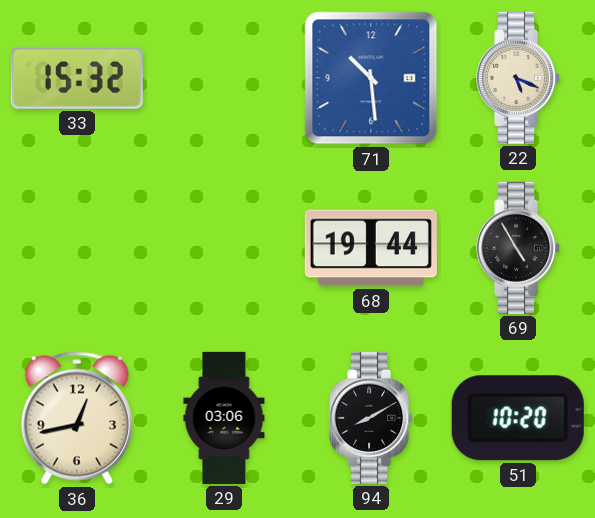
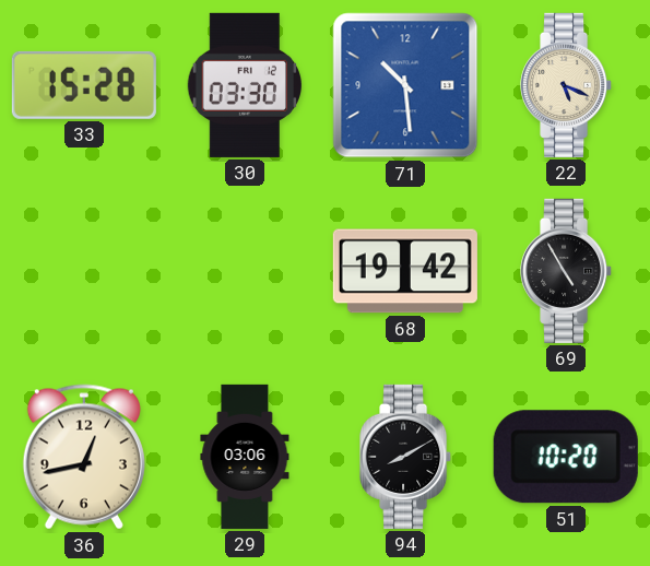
33: 15:32 -> 15:28 (84, 85)
30: none -> 03:30 (245, 85)
68: 19:44 -> 19:42 (405, 271)
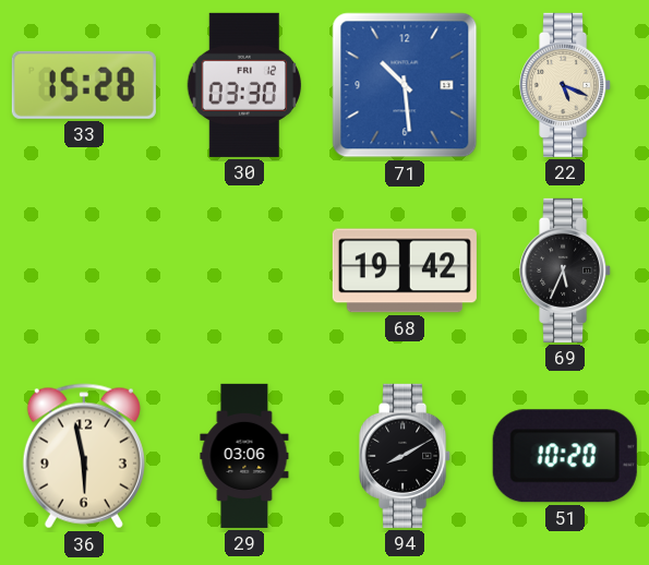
69: 4:55 -> 5:34 (566, 271)
36: 12:43 -> 5:58 (84, 456)
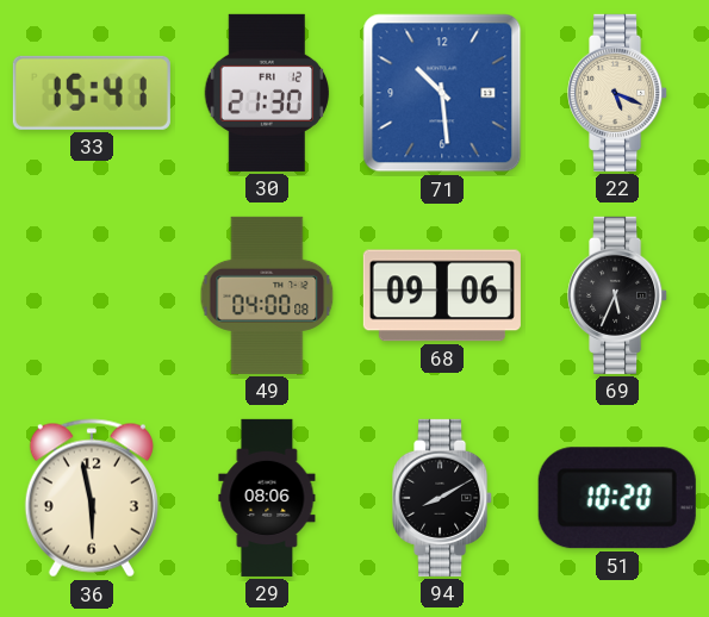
33: 15:28 -> 15:41 (92, 93)
30: 03:30 -> 21:30 (267, 93)
49: none -> 04:00 (267, 295)
68: 19:42 -> 09:06 (442, 295)
29: 03:06 -> 08:06 (267, 498)
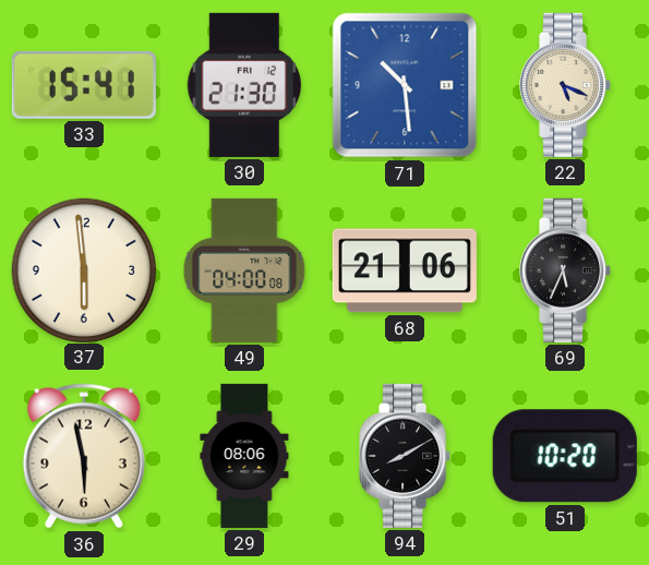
37: none -> 5:59 (83, 269)
68: 09:06 -> 21:06 (405, 271)
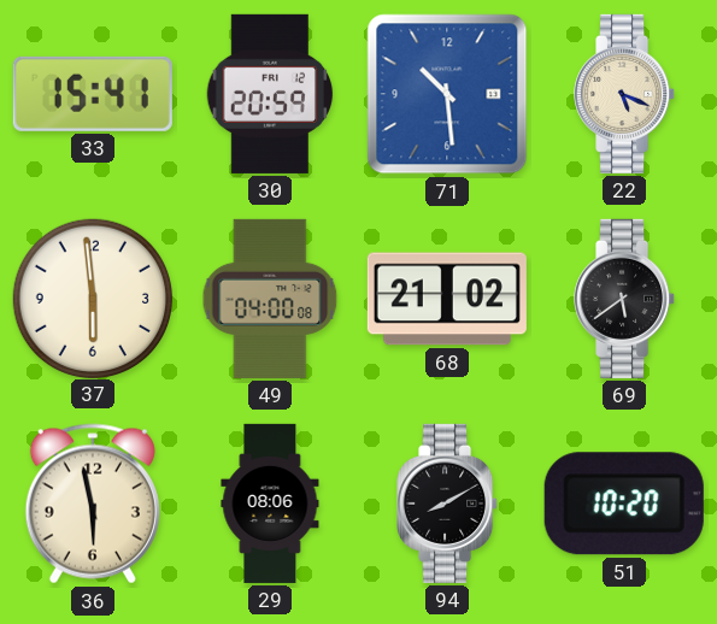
30: 21:30 -> 20:59 (270, 94)
68: 21:06 -> 21:02 (447, 299)
69: 5:34 -> 5:39 (625, 299)
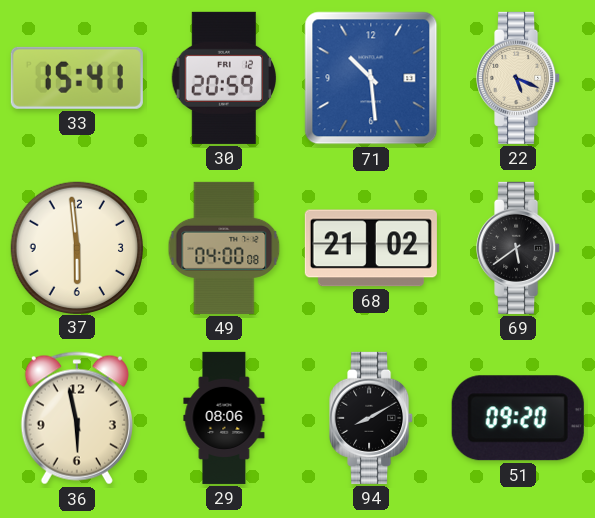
51: 10:20 -> 09:20 (518, 418)
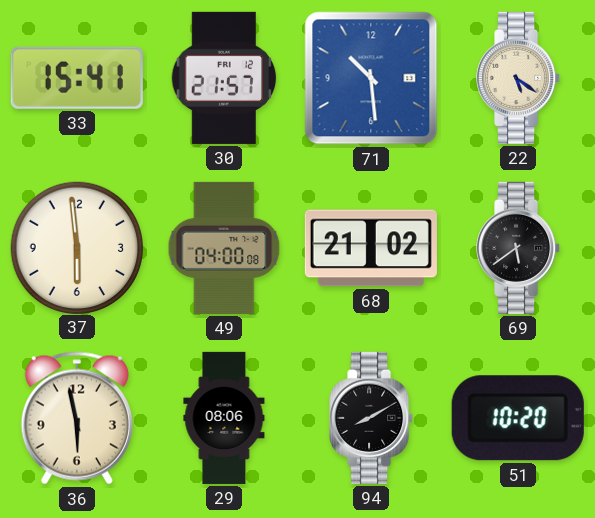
30: 20:59 -> 21:57 (224, 78)
22: 5:19 -> 5:21 (519, 78)
51: 09:20 -> 10:20 (518, 418)
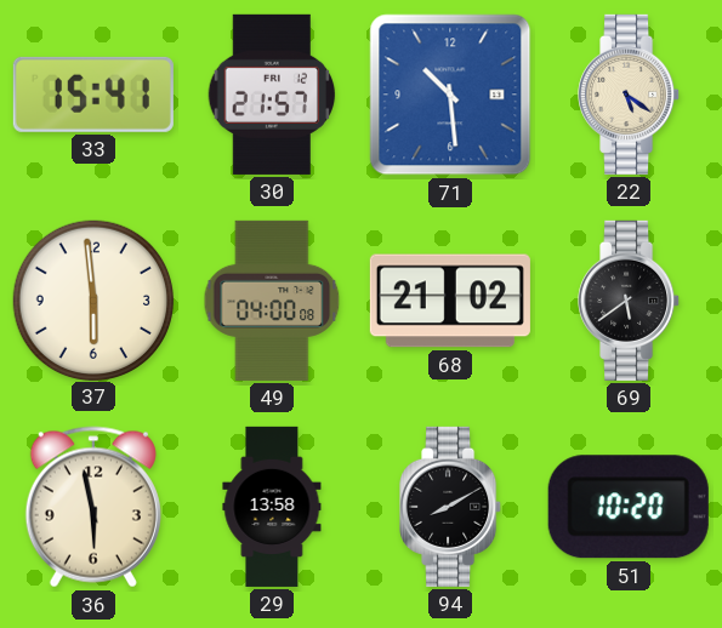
29: 08:06 -> 13:58 (272, 507)
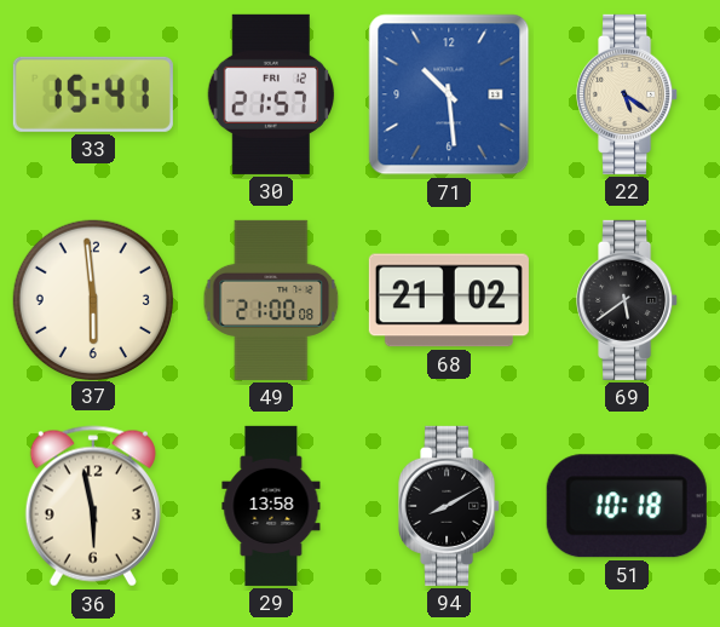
49: 04:00 -> 21:00 (271, 300)
51: 10:20 -> 10:18 (627, 506)
